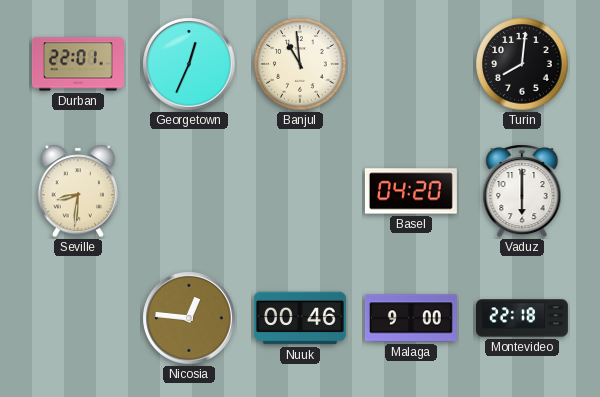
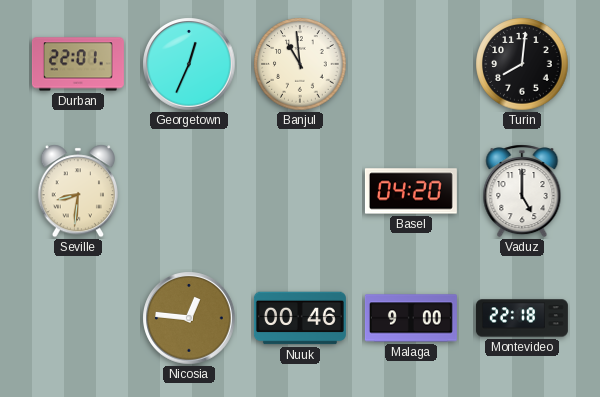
Vaduz: 6:00 -> 5:00 (522, 191)
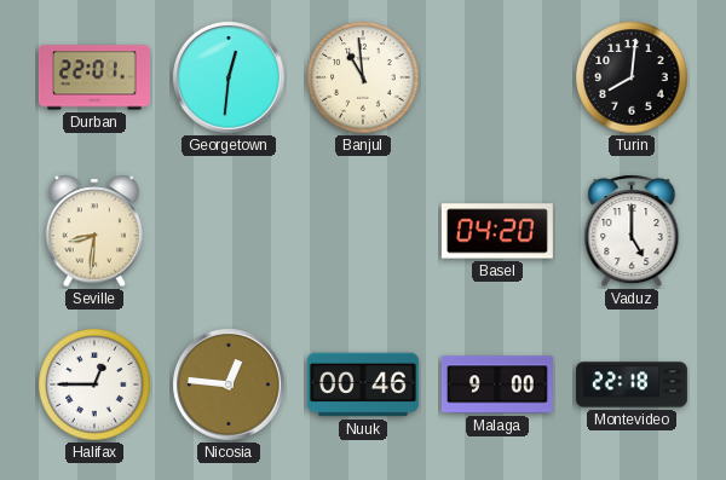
Georgetown: 12:34 -> 12:31 (229, 77)
Halifax: none -> 12:45 (94, 384)
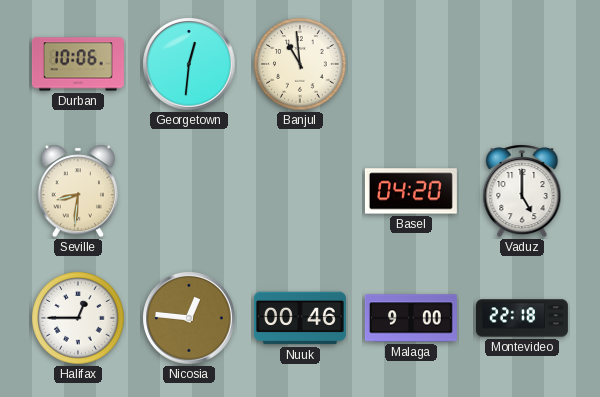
Durban: 22:01 -> 10:06 (78, 64)
Turin: 8:01 -> none (632, 77)
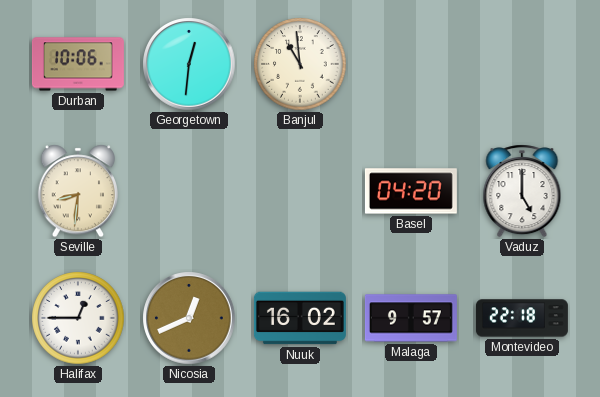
Nicosia: 12:46 -> 12:41 (189, 318)
Nuuk: 00:46 -> 16:02 (300, 318)
Malaga: 9:00 -> 9:57 (411, 318)
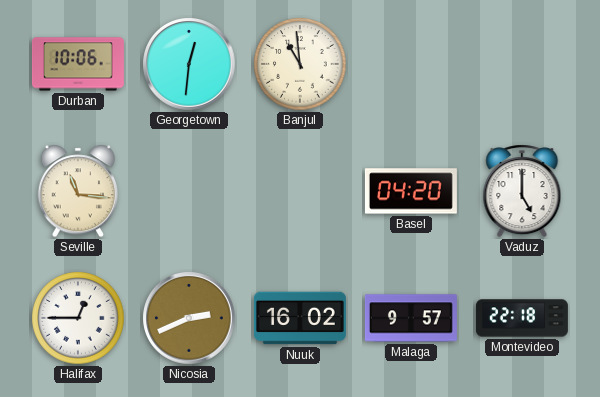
Seville: 8:31 -> 11:16 (77, 191)
Nicosia: 12:41 -> 2:41 (189, 318)
